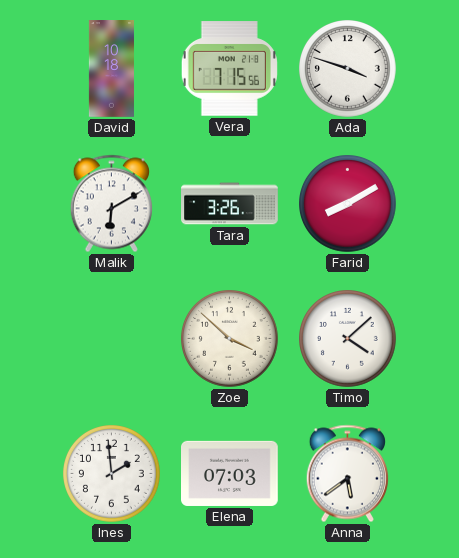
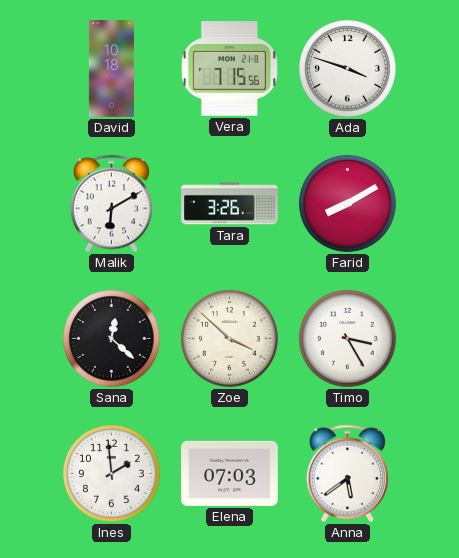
Sana: none -> 12:22 (112, 339)
Timo: 4:08 -> 3:25 (348, 339)
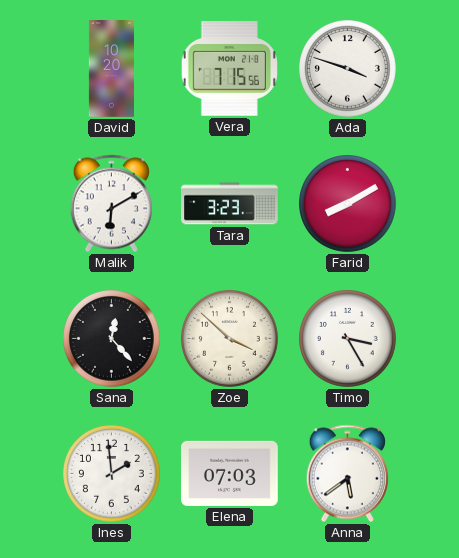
David: 10:18 -> 10:20 (111, 69)
Tara: 3:26 -> 3:23 (230, 204)
Sana: 12:22 -> 12:23 (112, 339)
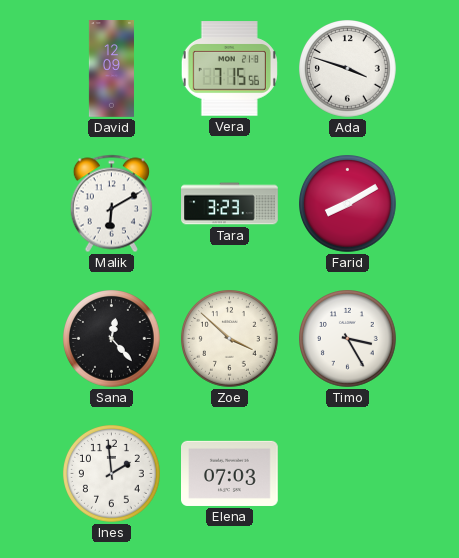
David: 10:20 -> 12:09 (111, 69)
Anna: 5:39 -> none (347, 474)
